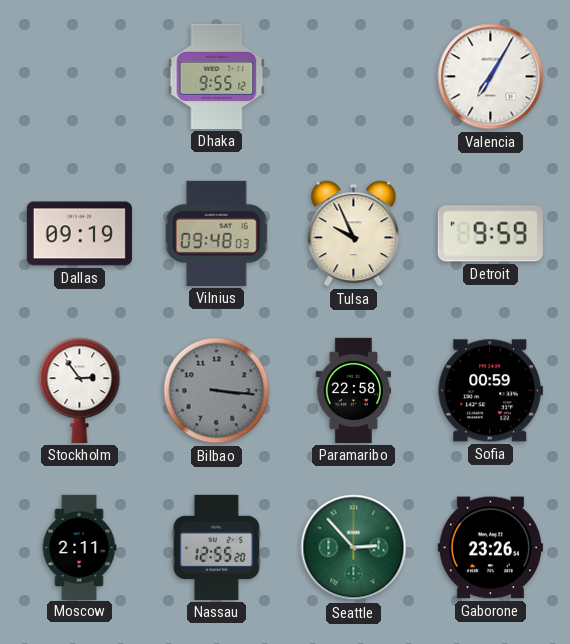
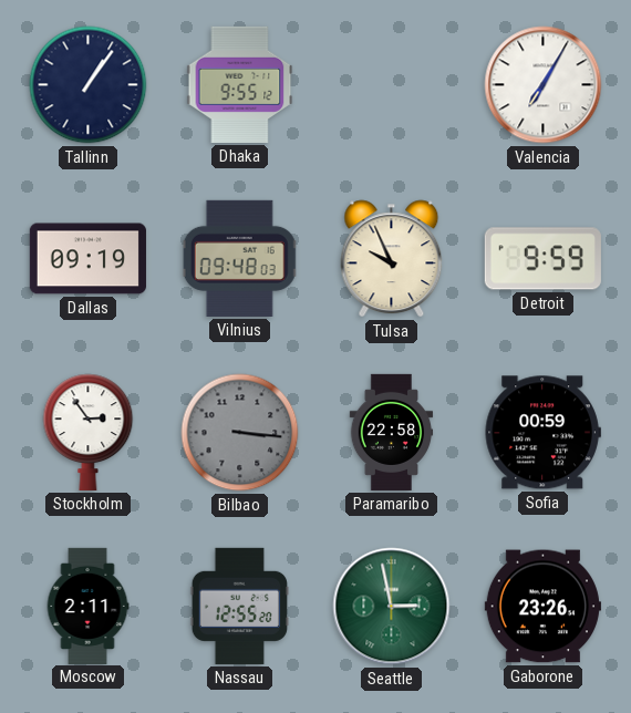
Tallinn: none -> 1:06 (89, 85)
Seattle: 2:53 -> 2:58 (392, 607)
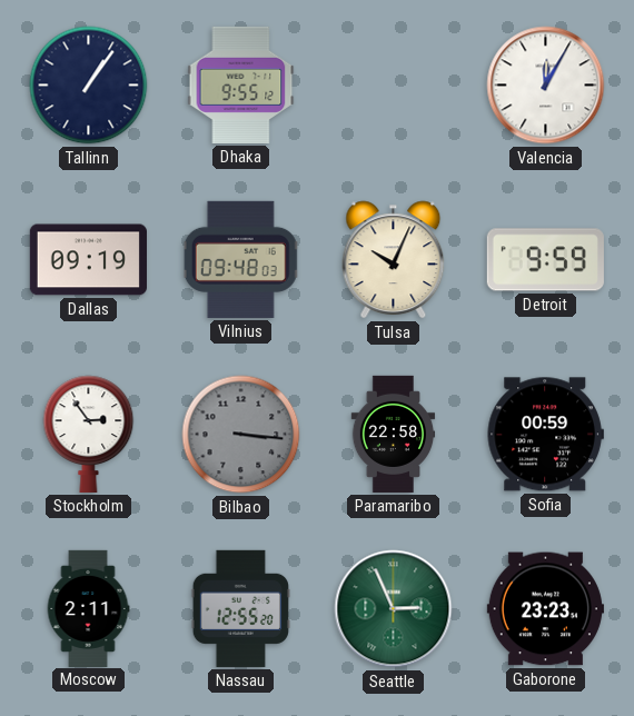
Valencia: 7:05 -> 12:05 (546, 86)
Tulsa: 9:56 -> 10:04 (394, 260)
Seattle: 2:58 -> 2:56 (394, 609)
Gaborone: 23:26 -> 23:23 (545, 609)
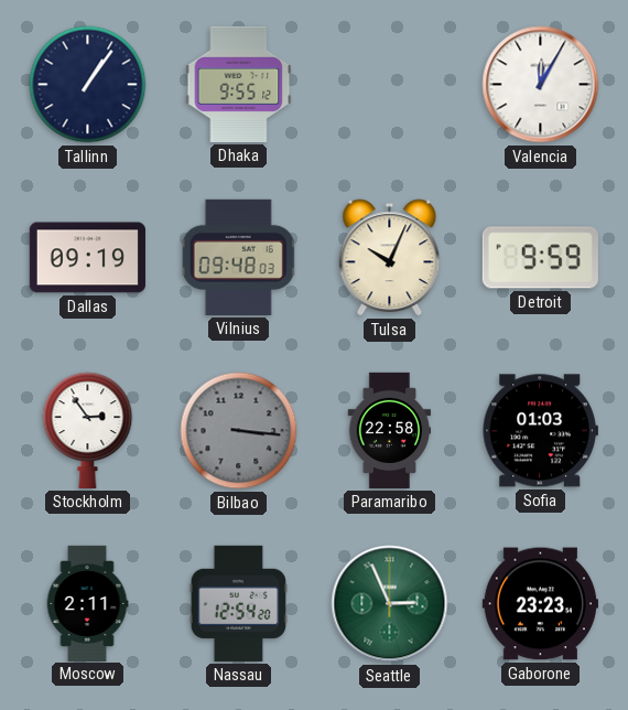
Sofia: 00:59 -> 01:03 (540, 431)
Nassau: 12:55 -> 12:54 (238, 603)
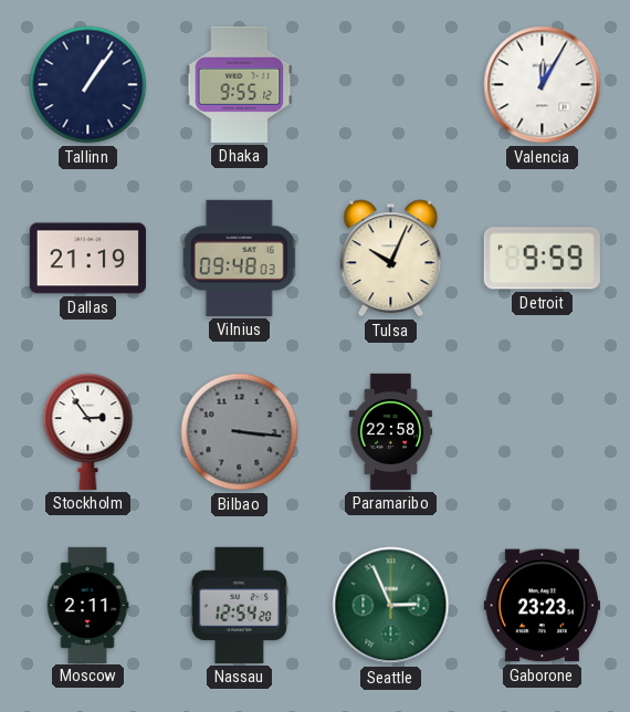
Dallas: 09:19 -> 21:19 (87, 259)
Sofia: 01:03 -> none (540, 431)
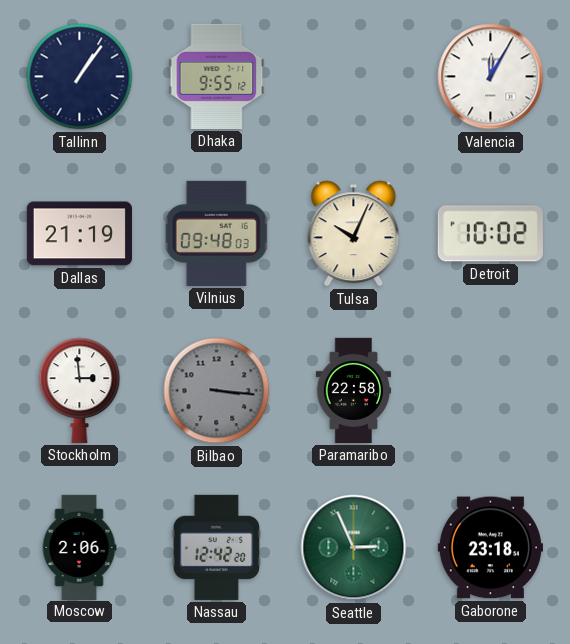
Detroit: 9:59 -> 10:02 (490, 234)
Stockholm: 2:54 -> 2:59 (80, 390)
Moscow: 2:11 -> 2:06 (79, 547)
Nassau: 12:54 -> 12:42 (216, 547)
Gaborone: 23:23 -> 23:18 (490, 548)
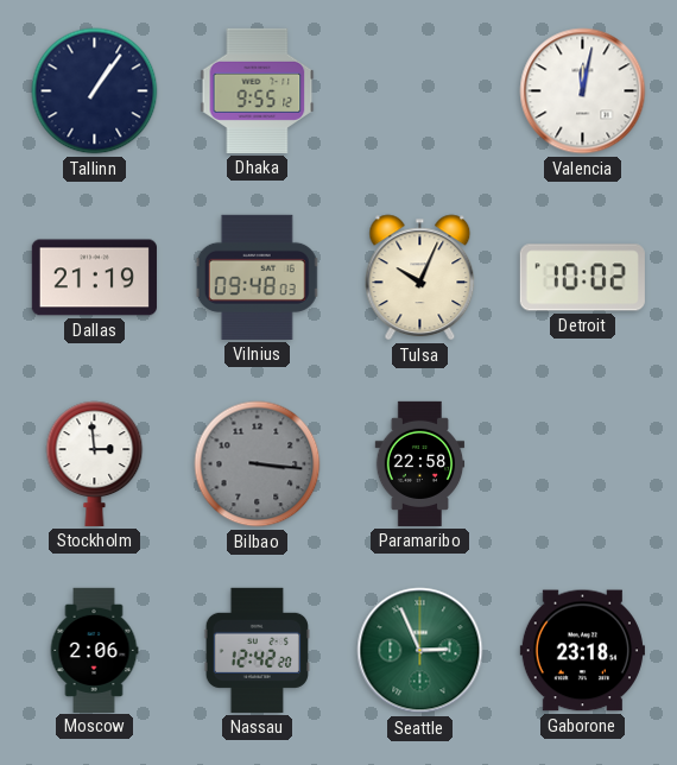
Valencia: 12:05 -> 12:02 (583, 91)
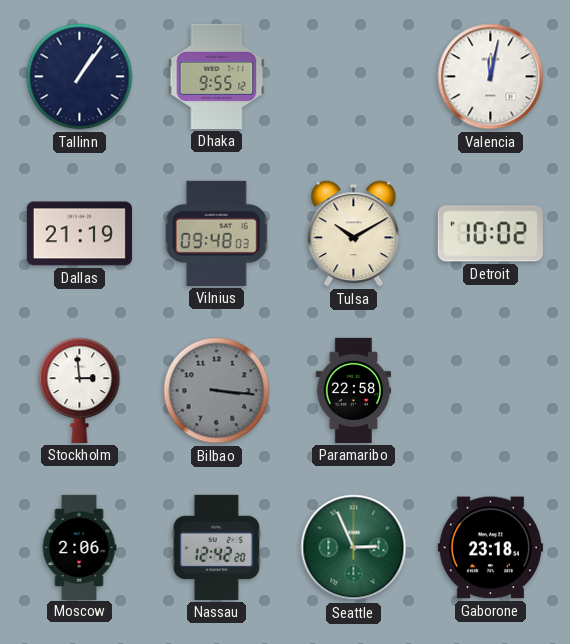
Tulsa: 10:04 -> 10:10 (354, 234)
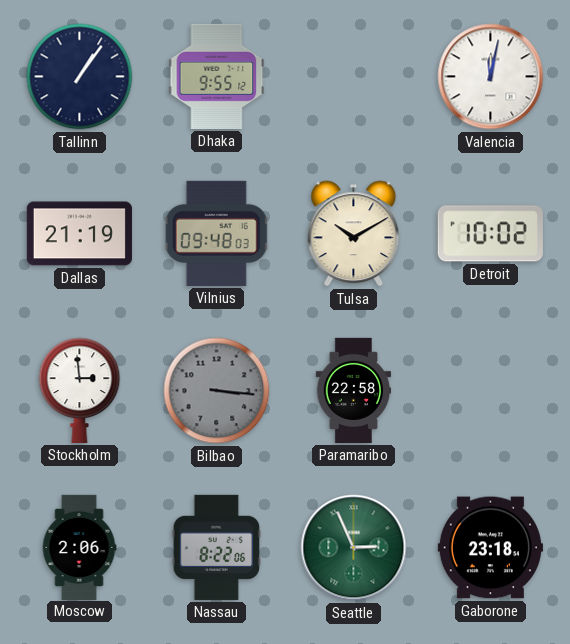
Nassau: 12:42 -> 8:22 (216, 547)
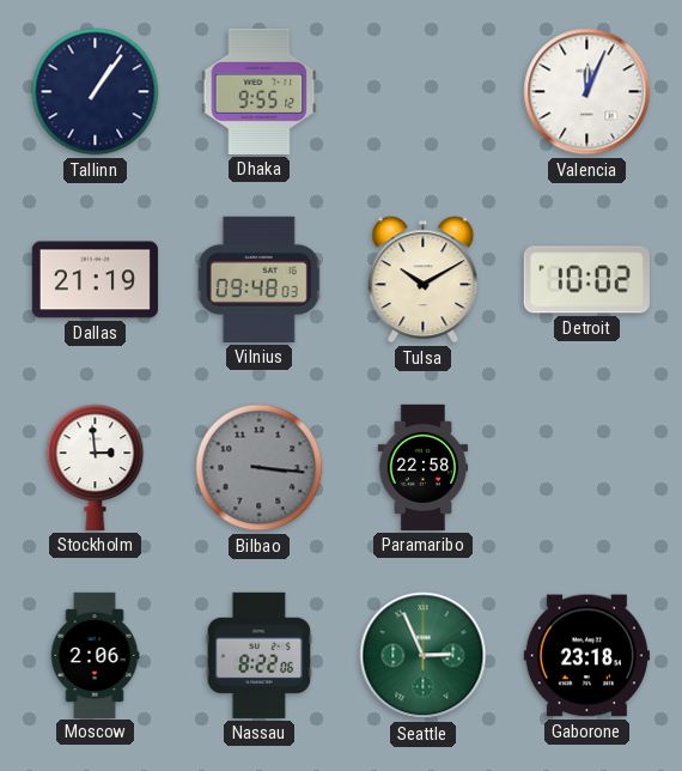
Valencia: 12:02 -> 12:04 (587, 92)
